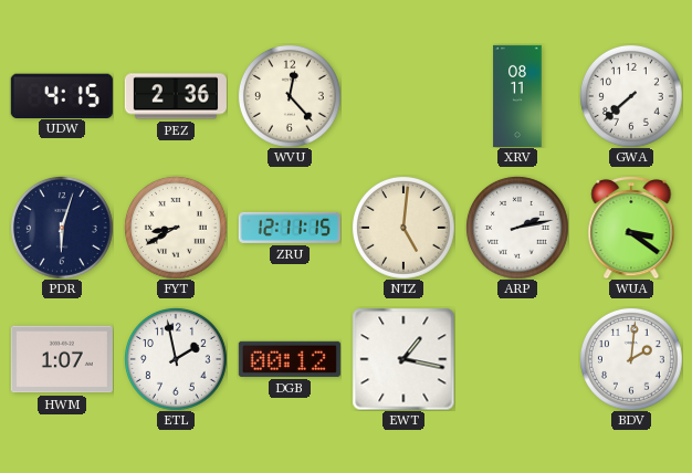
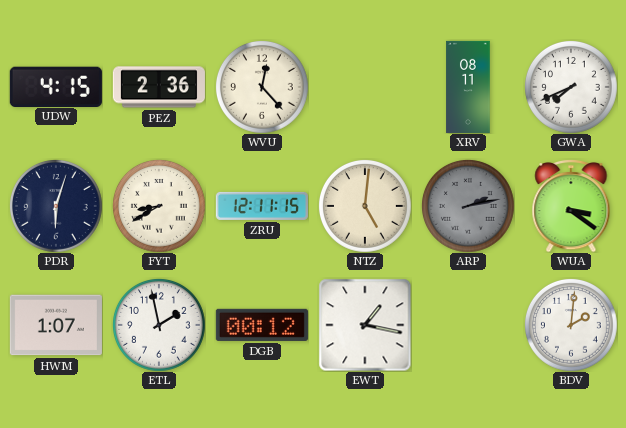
GWA: 7:38 -> 7:41 (571, 87)
ARP dial: white -> grey (468, 206)
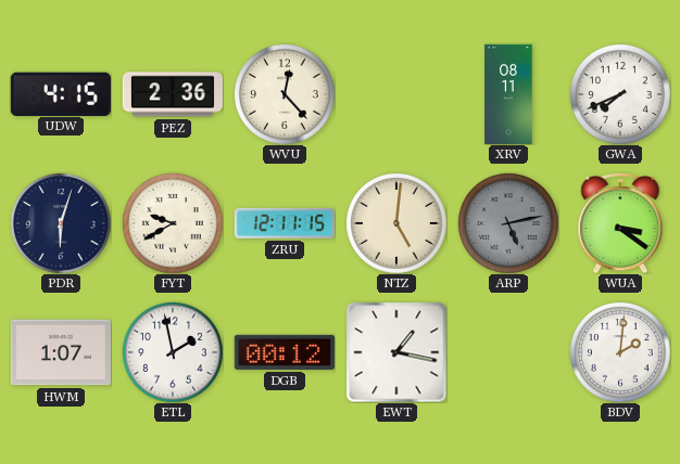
FYT: 8:40 -> 9:40 (173, 223)
ARP: 2:13 -> 5:13 (508, 223)
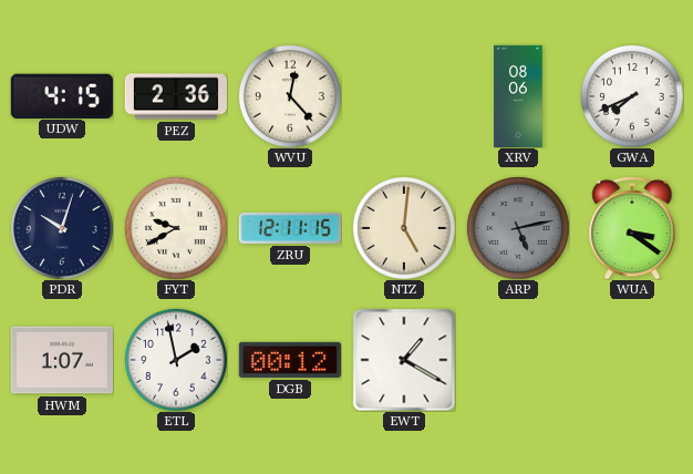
XRV: 08:11 -> 08:06 (518, 96)
PDR: 6:03 -> 10:03 (62, 228)
EWT: 1:17 -> 1:20 (404, 360)
BDV: 2:01 -> none (620, 352)
